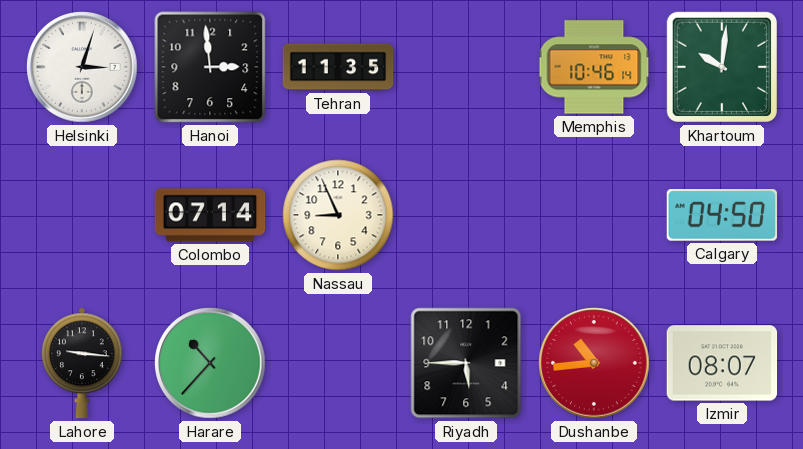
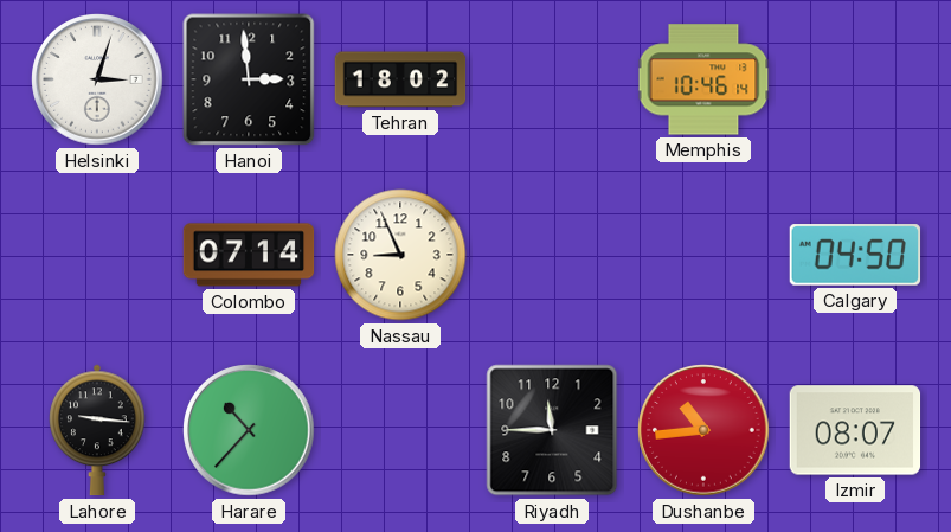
Tehran: 11:35 -> 18:02 (400, 79)
Khartoum: 10:01 -> none (722, 67)
Riyadh: 5:45 -> 11:45 (552, 430)
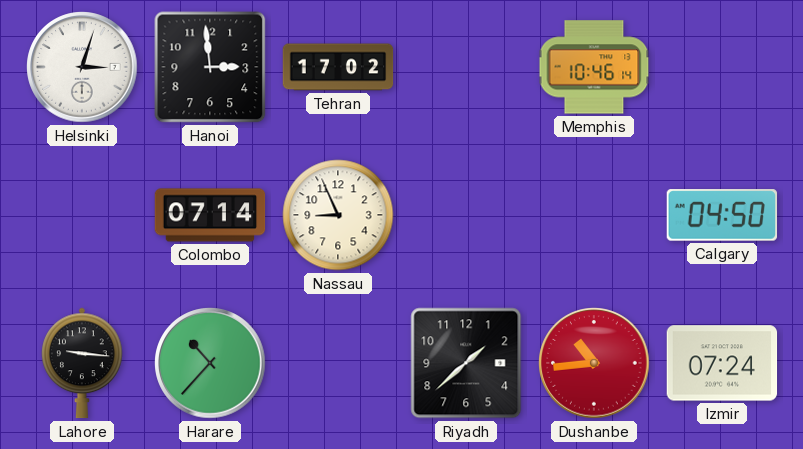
Tehran: 18:02 -> 17:02 (338, 67)
Riyadh: 11:45 -> 1:38 (466, 363)
Izmir: 08:07 -> 07:24 (722, 363)
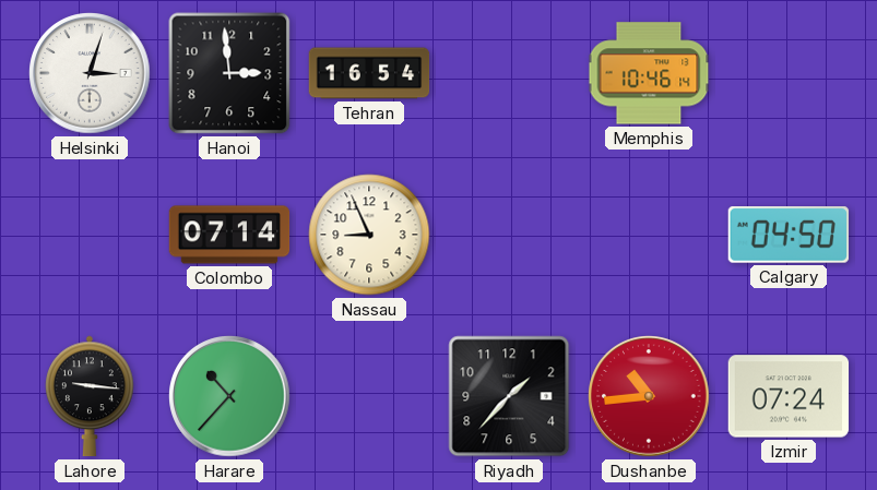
Tehran: 17:02 -> 16:54 (369, 73)
Riyadh: 1:38 -> 1:37 (509, 396)
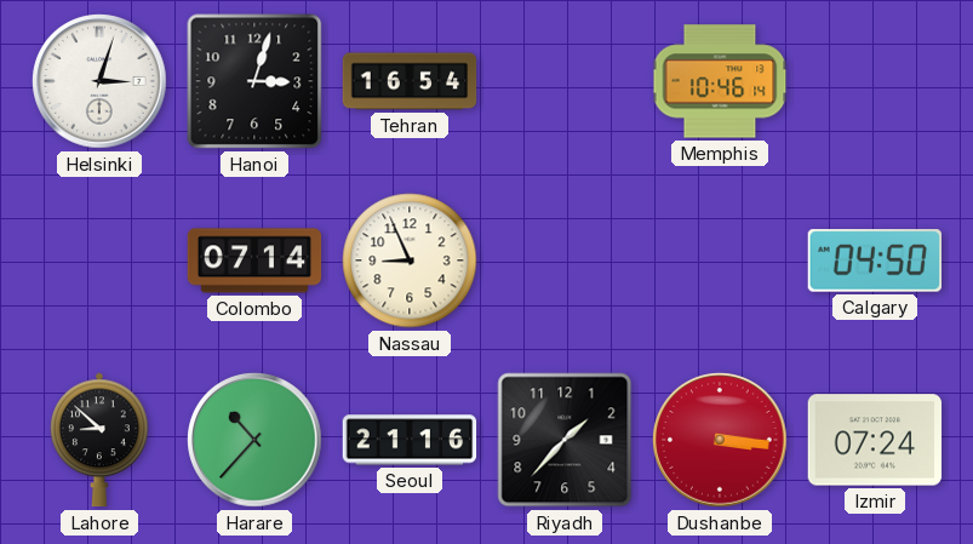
Hanoi: 2:59 -> 3:03 (254, 81)
Lahore: 9:16 -> 8:52 (99, 440)
Seoul: none -> 21:16 (410, 440)
Dushanbe: 10:44 -> 3:16 (720, 440)
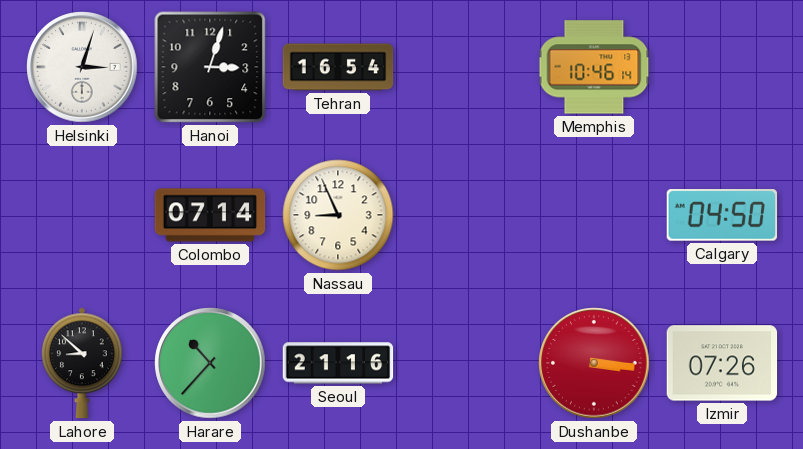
Riyadh: 1:37 -> none (565, 440)
Izmir: 07:24 -> 07:26 (722, 363)
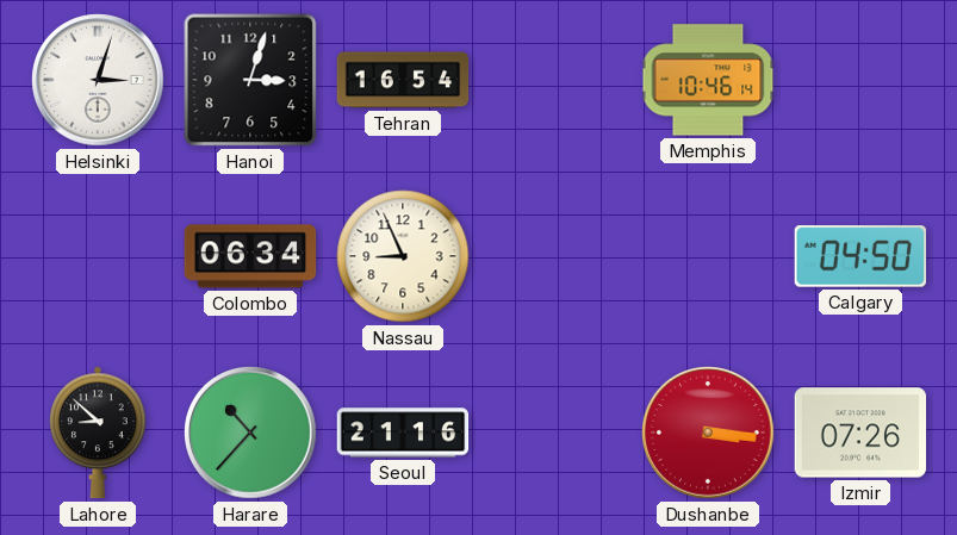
Colombo: 07:14 -> 06:34 (250, 256)
